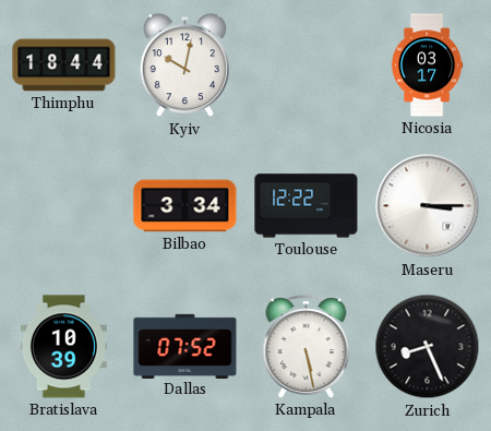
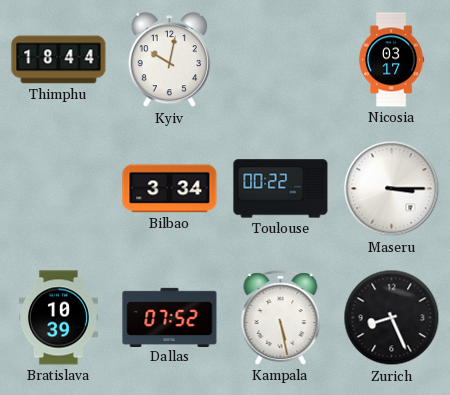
Toulouse: 12:22 -> 00:22 (281, 189)
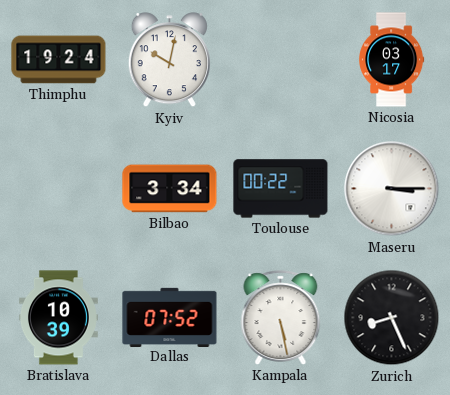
Thimphu: 18:44 -> 19:24 (59, 60)
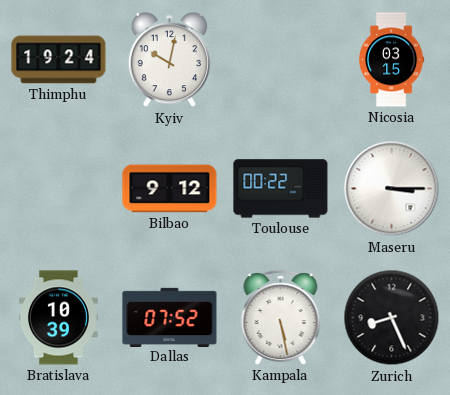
Nicosia: 03:17 -> 03:15 (392, 60)
Bilbao: 3:34 -> 9:12 (170, 189)
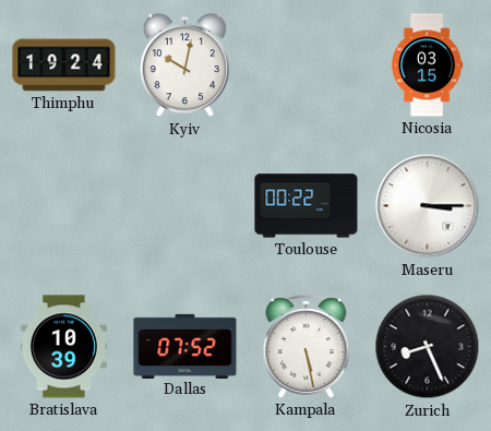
Bilbao: 9:12 -> none (170, 189)
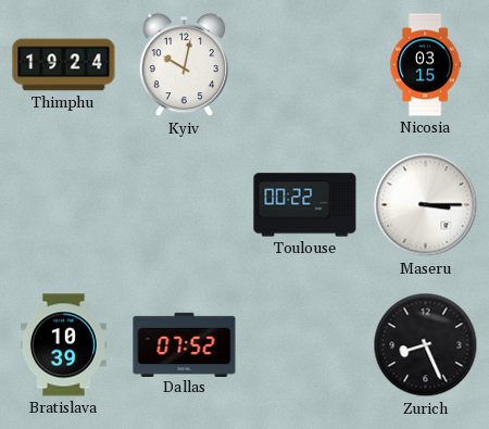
Kampala: 5:28 -> none (307, 347)
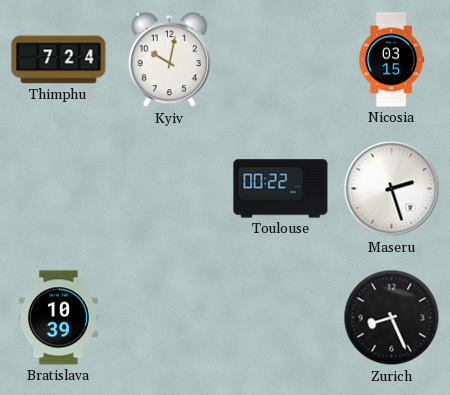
Thimphu: 19:24 -> 7:24 (59, 60)
Maseru: 3:15 -> 2:27 (392, 189)
Dallas: 07:52 -> none (185, 344)
